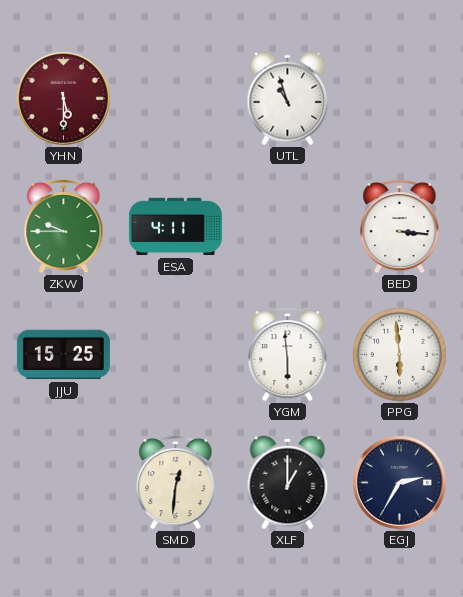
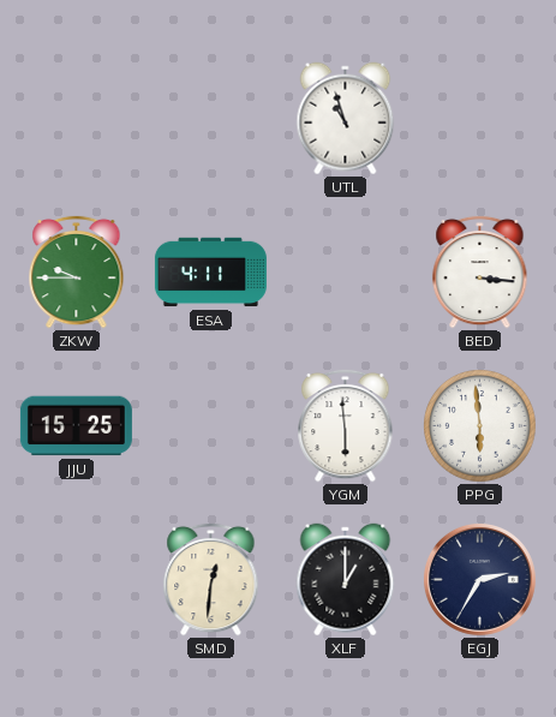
YHN: 5:30 -> none (63, 98)
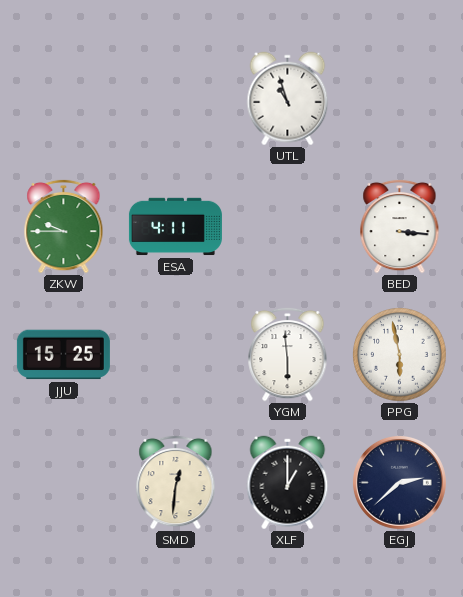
PPG: 5:59 -> 5:58 (400, 355)
EGJ: 2:35 -> 2:38 (399, 482)
